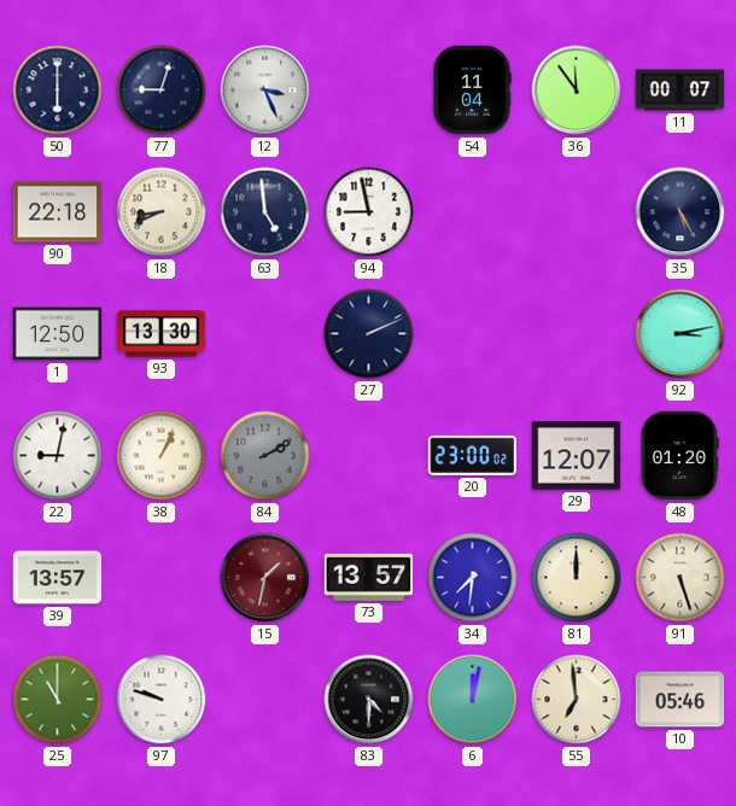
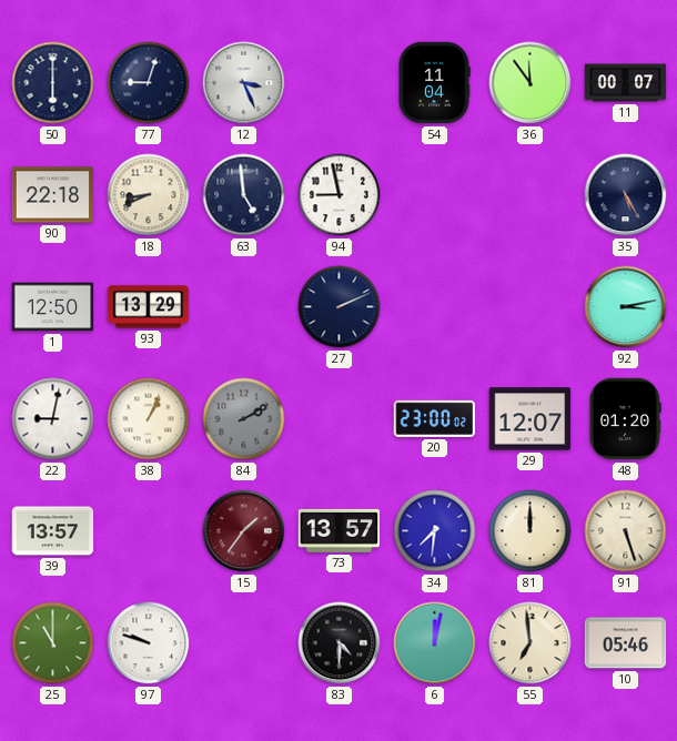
93: 13:30 -> 13:29 (149, 307)
15: 1:32 -> 1:36 (244, 531)
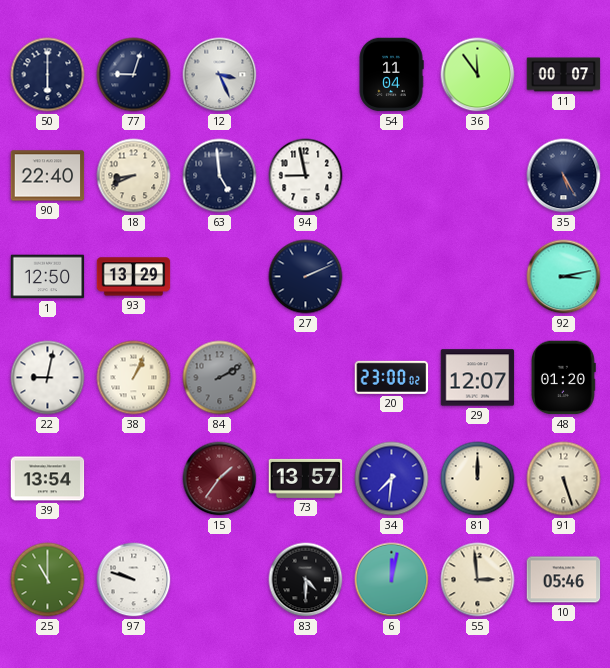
90: 22:18 -> 22:40 (48, 176)
39: 13:57 -> 13:54 (48, 479)
55: 6:59 -> 2:59 (478, 580)
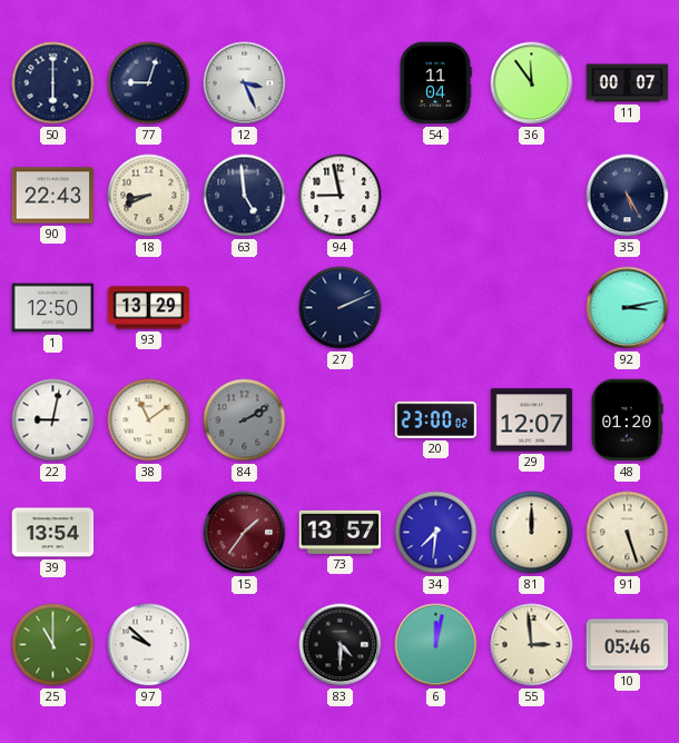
90: 22:40 -> 22:43 (53, 196)
38: 1:04 -> 11:09 (149, 420)
97: 9:48 -> 9:52 (149, 645)
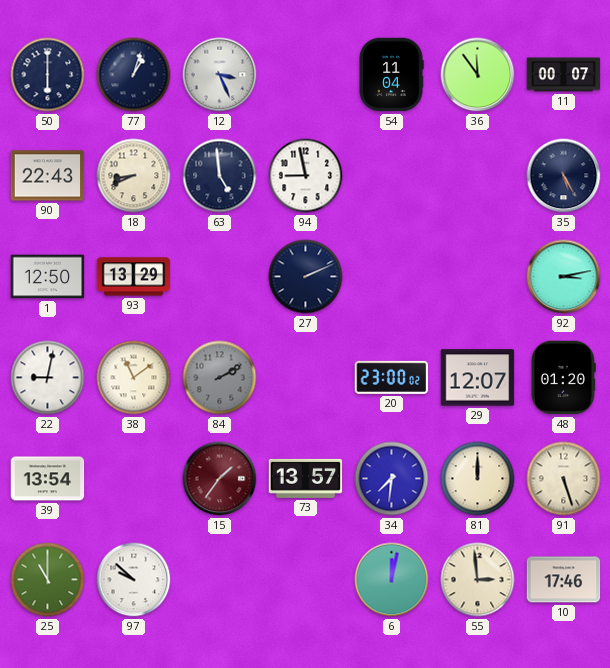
77: 9:03 -> 1:03 (134, 75)
83: 4:30 -> none (341, 645)
10: 05:46 -> 17:46 (564, 580)
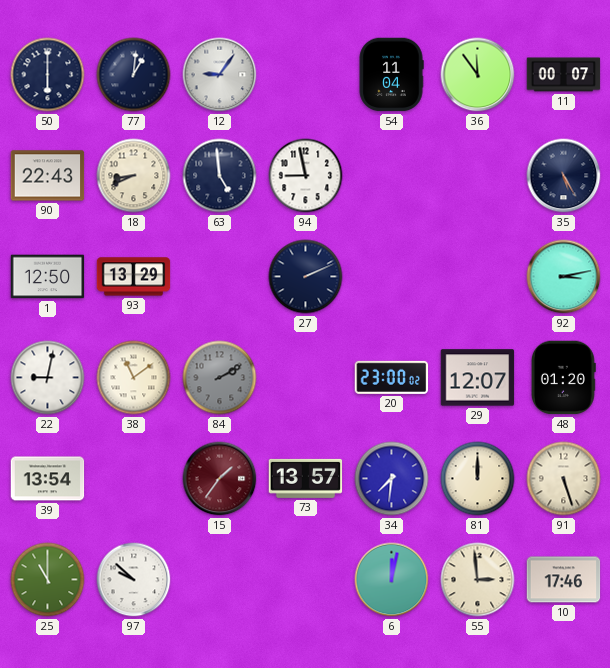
77: 1:03 -> 1:01 (134, 75)
12: 3:26 -> 9:06 (220, 75)
